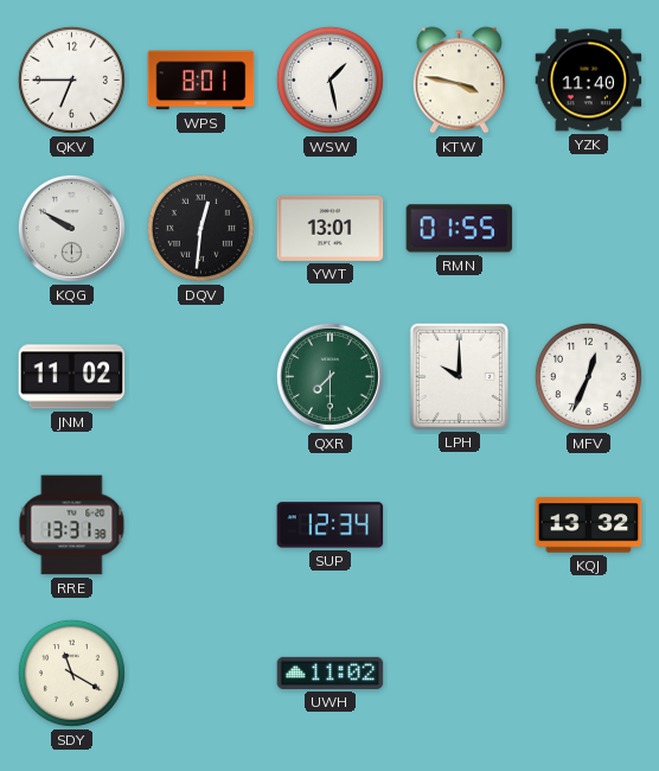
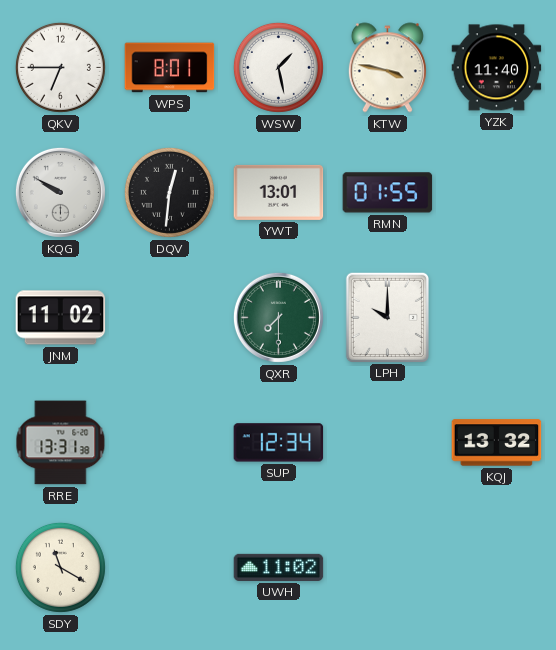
MFV: 12:34 -> none (588, 376)
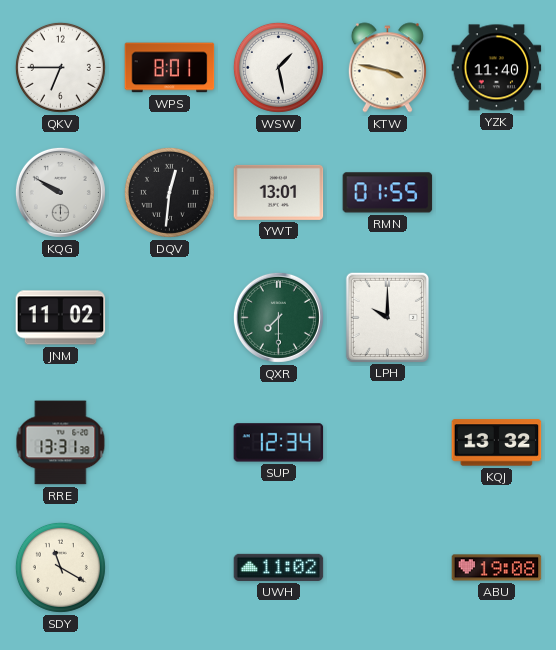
ABU: none -> 19:08 (497, 568)
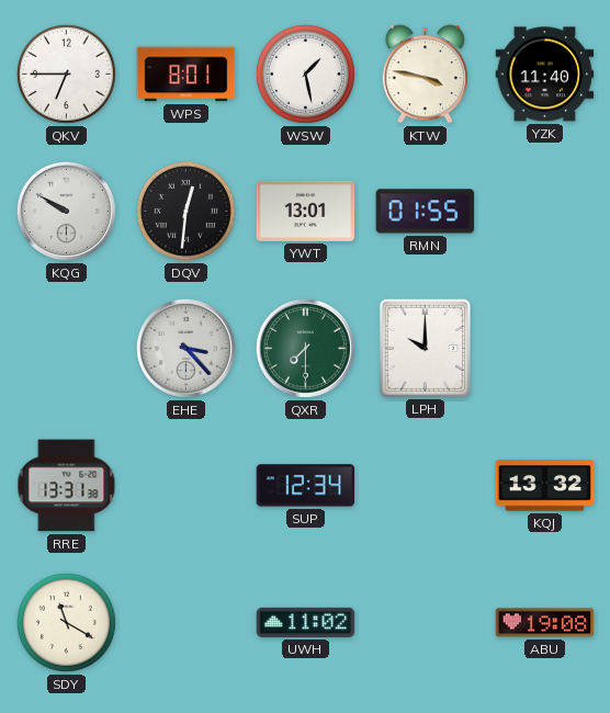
JNM: 11:02 -> none (61, 318)
EHE: none -> 3:23 (185, 348)
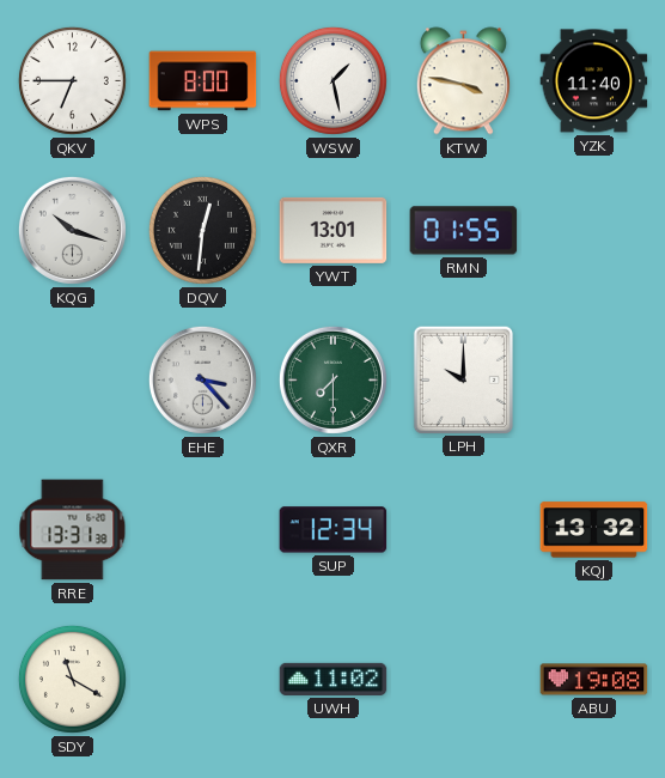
WPS: 8:01 -> 8:00 (203, 81)
KQG: 9:50 -> 10:18 (72, 230)
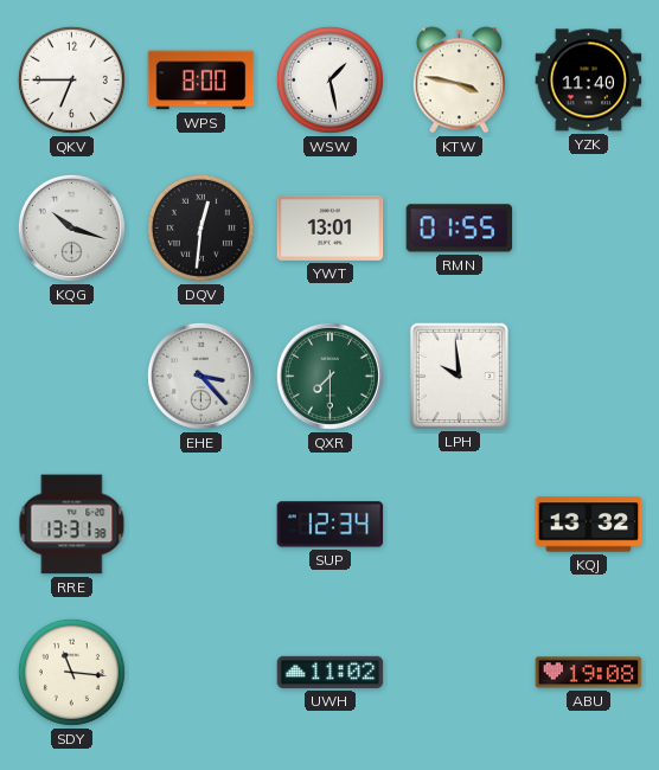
LPH: 10:00 -> 9:59 (459, 376)
SDY: 11:20 -> 11:16 (71, 672)
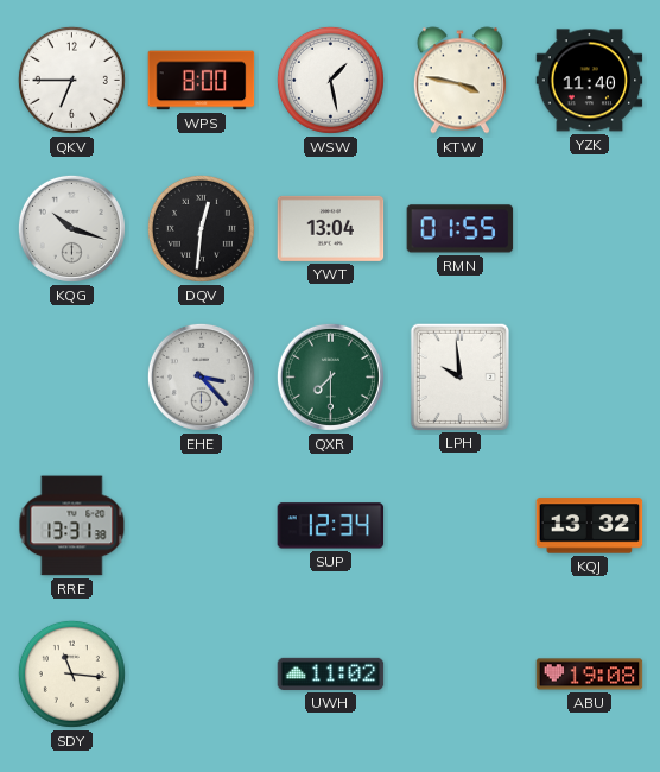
YWT: 13:01 -> 13:04 (331, 228)
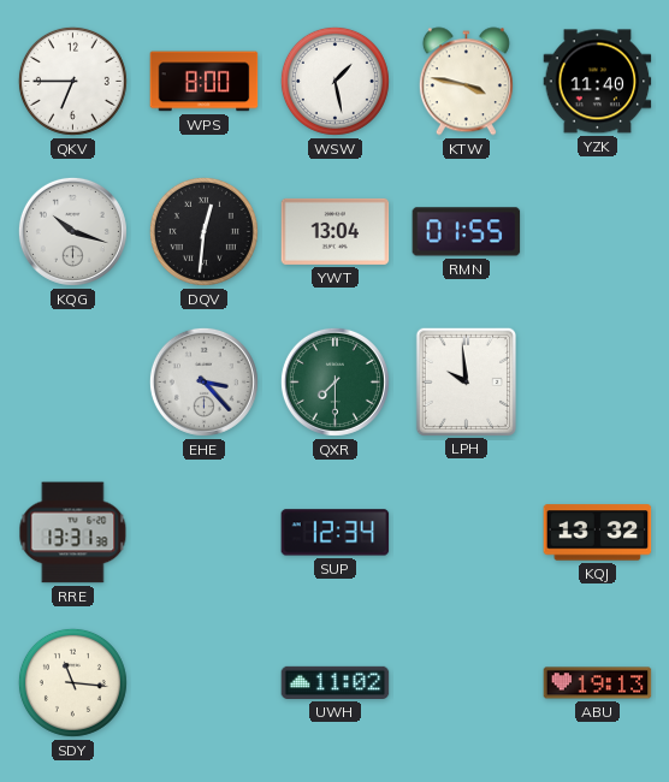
ABU: 19:08 -> 19:13 (598, 683)
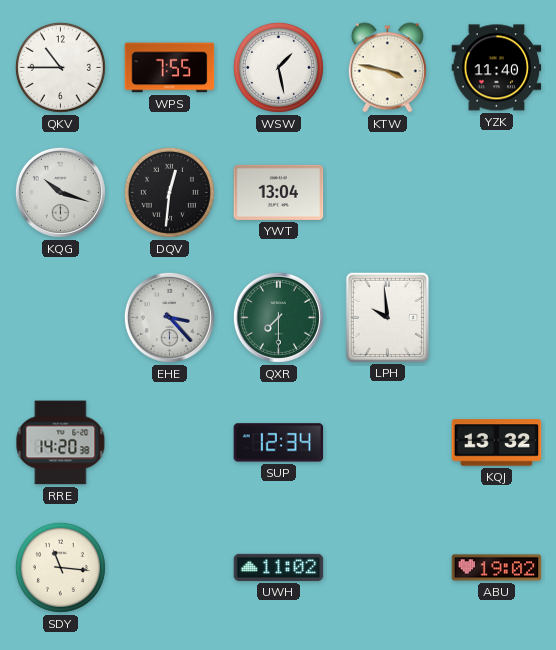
QKV: 6:45 -> 10:45 (60, 67)
WPS: 8:00 -> 7:55 (170, 68)
RMN: 01:55 -> none (467, 232)
RRE: 13:31 -> 14:20 (61, 443)
ABU: 19:13 -> 19:02 (497, 568)
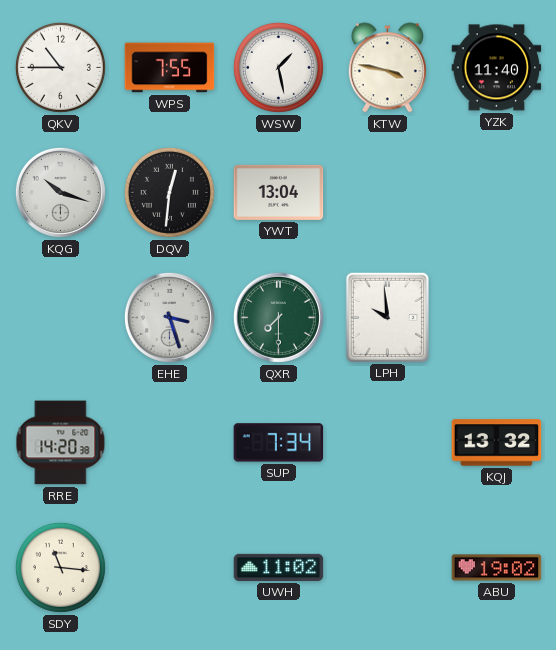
EHE: 3:23 -> 3:27 (169, 317)
SUP: 12:34 -> 7:34 (279, 443)
